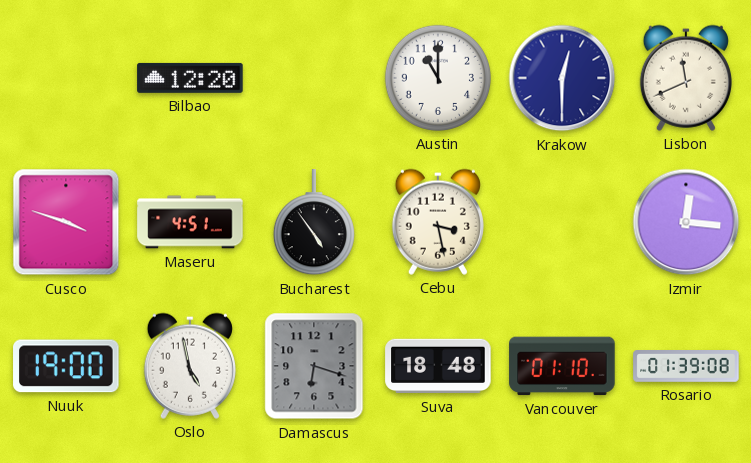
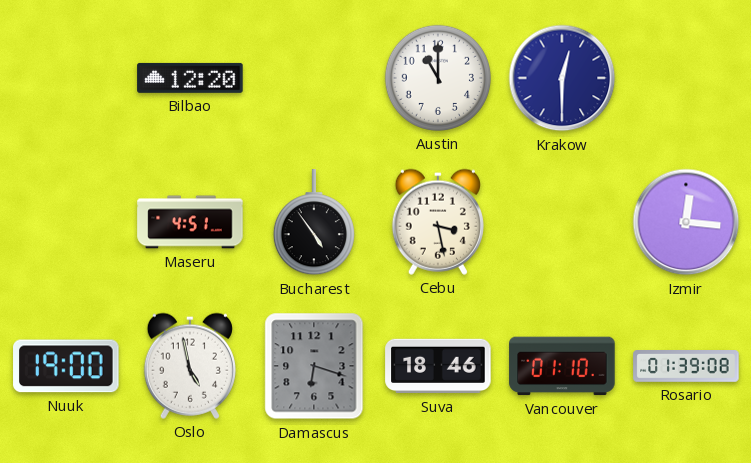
Lisbon: 11:41 -> none (686, 78)
Cusco: 3:48 -> none (66, 222)
Suva: 18:48 -> 18:46 (438, 366)
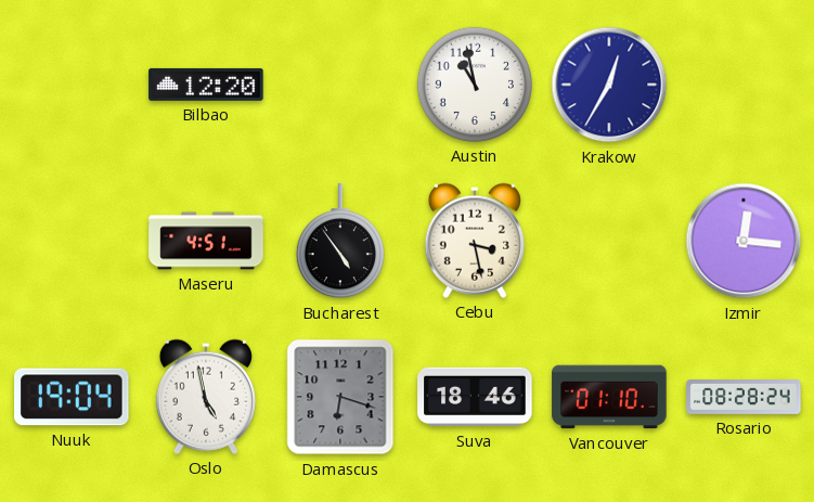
Austin: 11:00 -> 10:58 (475, 85)
Krakow: 12:30 -> 12:35 (609, 85)
Nuuk: 19:00 -> 19:04 (72, 397)
Rosario: 01:39 -> 08:28 (744, 398)
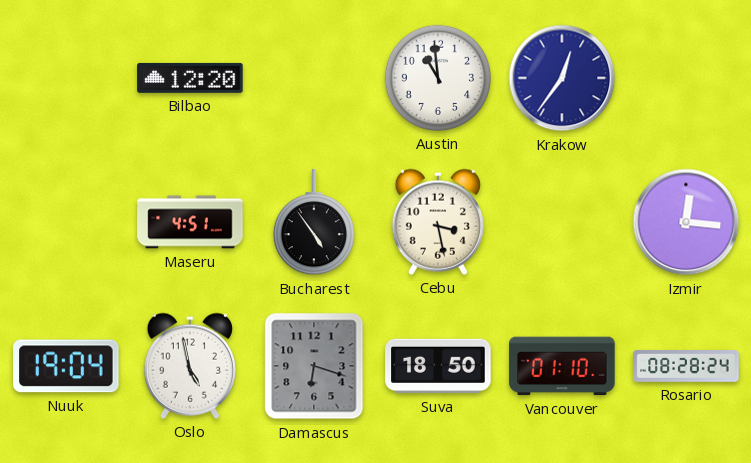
Austin: 10:58 -> 10:59 (438, 78)
Krakow: 12:35 -> 12:36 (562, 78)
Suva: 18:46 -> 18:50 (438, 366)
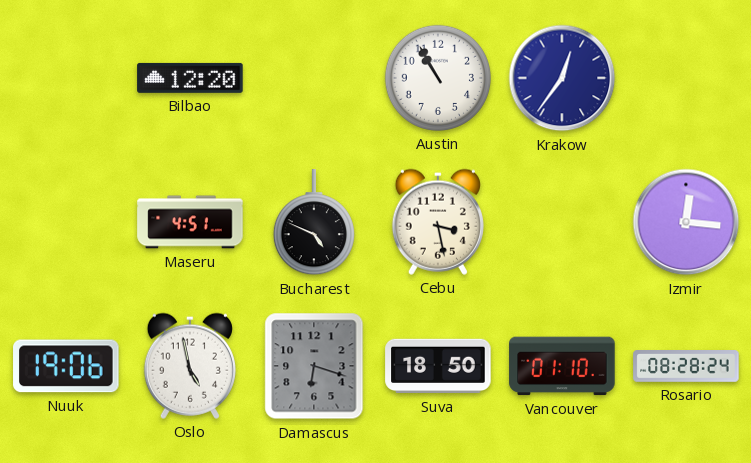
Austin: 10:59 -> 10:55 (438, 78)
Bucharest: 4:54 -> 4:49 (314, 223)
Nuuk: 19:04 -> 19:06 (66, 366)
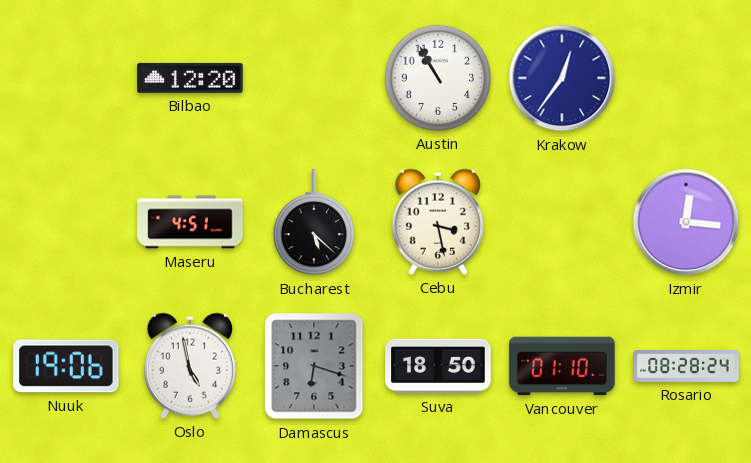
Bucharest: 4:49 -> 5:22 (314, 223)
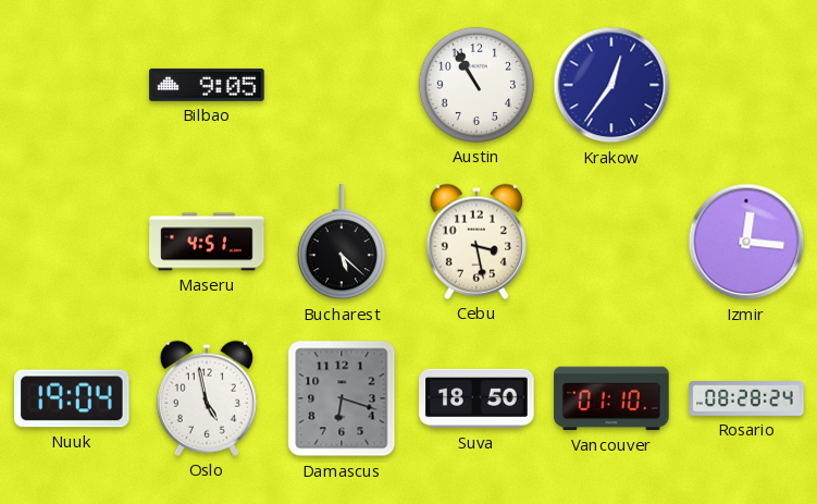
Bilbao: 12:20 -> 9:05 (207, 85)
Nuuk: 19:06 -> 19:04 (72, 398)
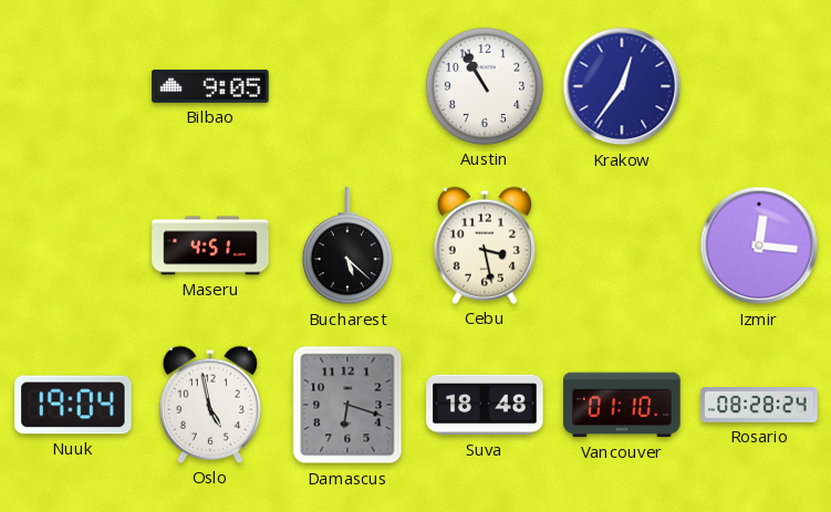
Suva: 18:50 -> 18:48 (485, 405)
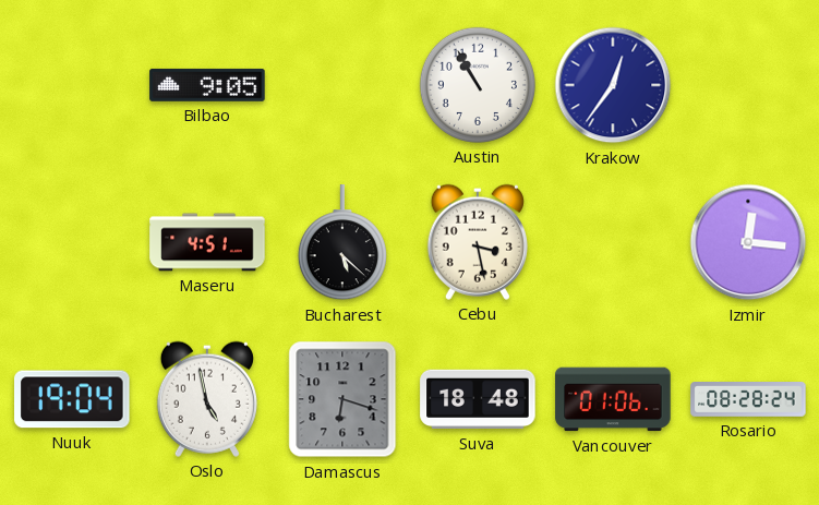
Vancouver: 01:10 -> 01:06 (613, 399)
